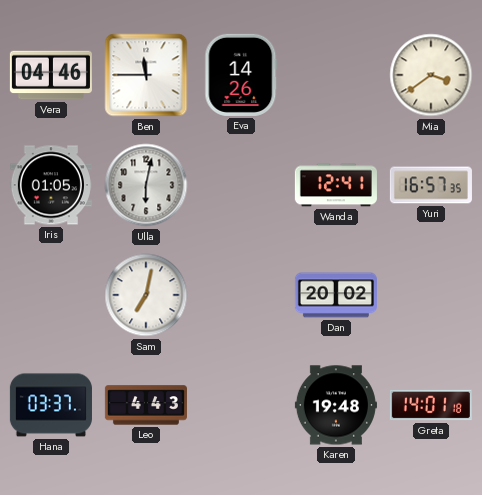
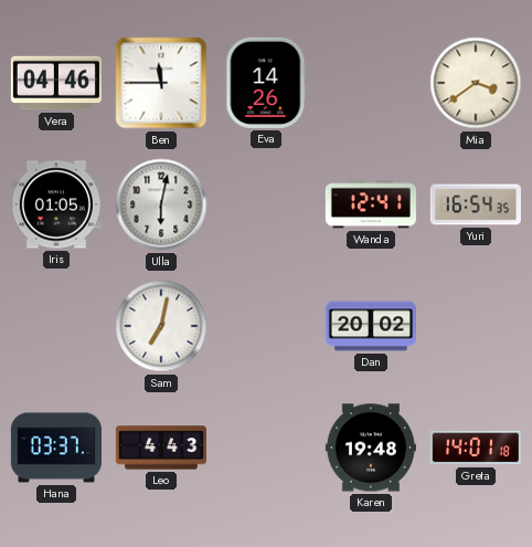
Yuri: 16:57 -> 16:54 (476, 204)
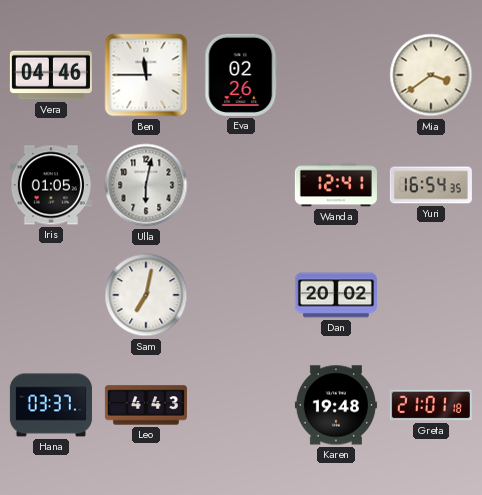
Eva: 14:26 -> 02:26 (241, 75)
Greta: 14:01 -> 21:01 (431, 405)
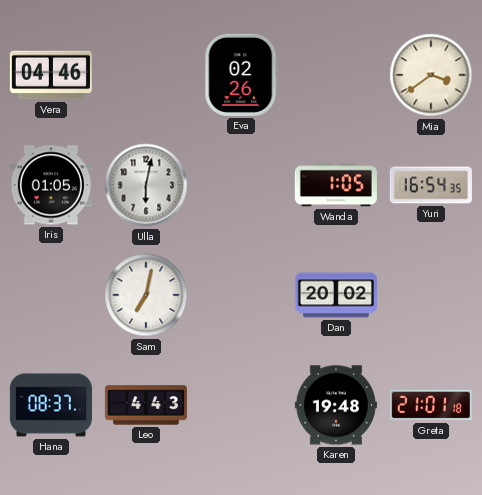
Ben: 11:45 -> none (146, 75)
Wanda: 12:41 -> 1:05 (336, 185)
Hana: 03:37 -> 08:37 (51, 405)
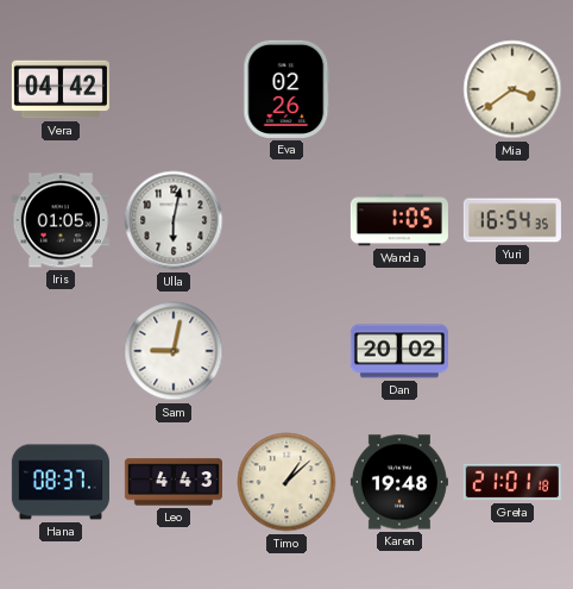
Vera: 04:46 -> 04:42 (61, 89)
Sam: 7:02 -> 9:02 (174, 351)
Timo: none -> 1:08 (286, 482)
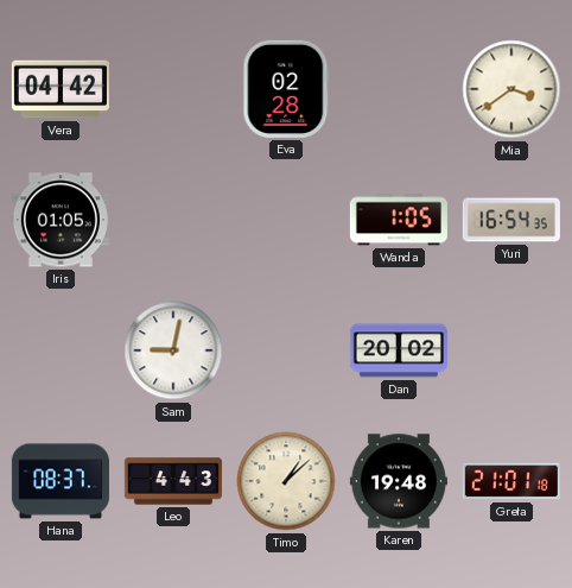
Eva: 02:26 -> 02:28 (286, 89)
Ulla: 6:02 -> none (174, 220)
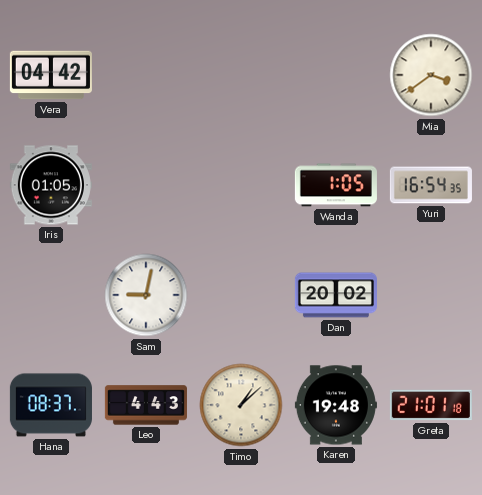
Eva: 02:28 -> none (286, 89)
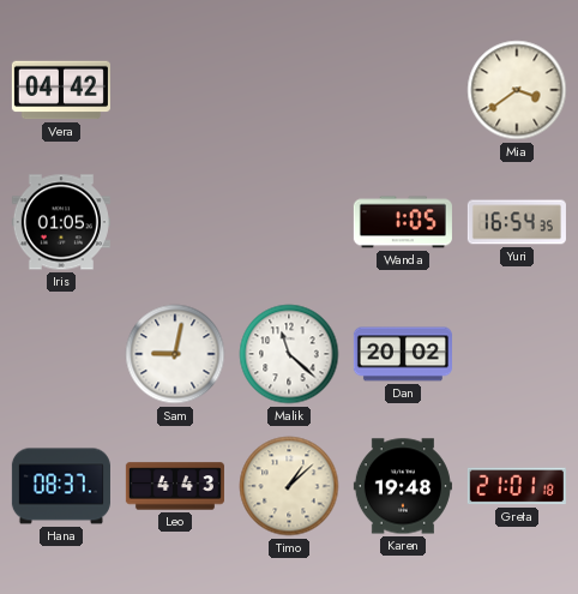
Malik: none -> 11:22 (289, 354)
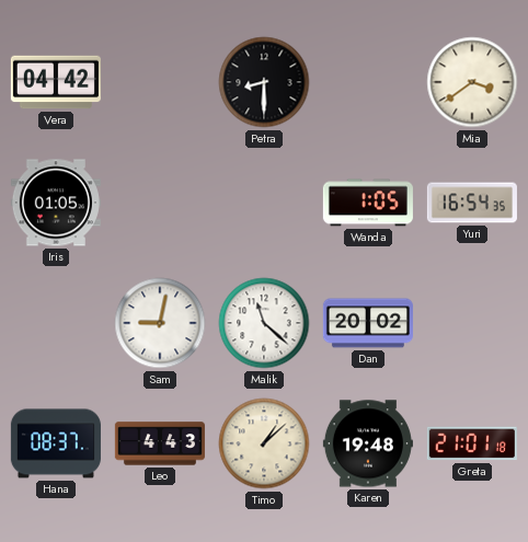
Petra: none -> 8:30 (264, 82)
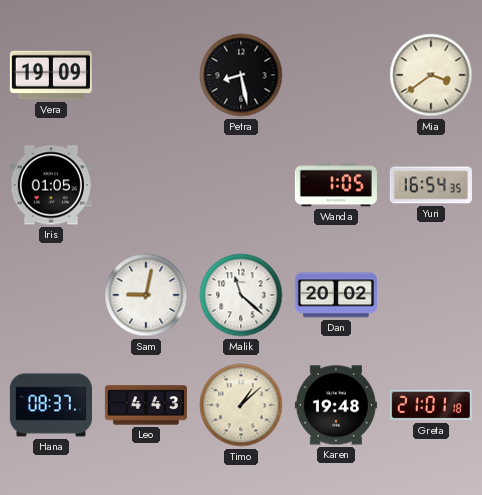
Vera: 04:42 -> 19:09 (51, 75)
Petra: 8:30 -> 8:28 (241, 75)
